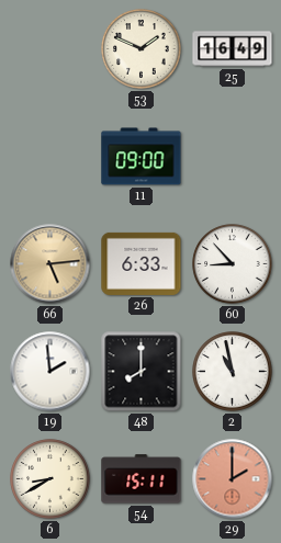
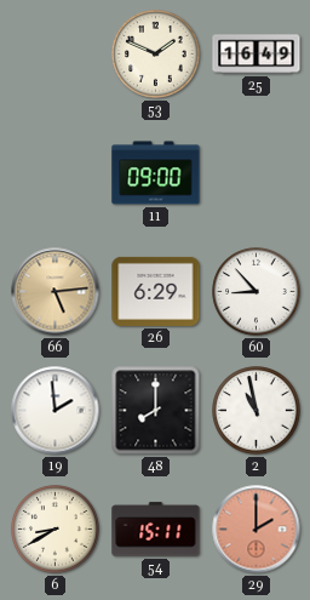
26: 6:33 -> 6:29 (156, 291)
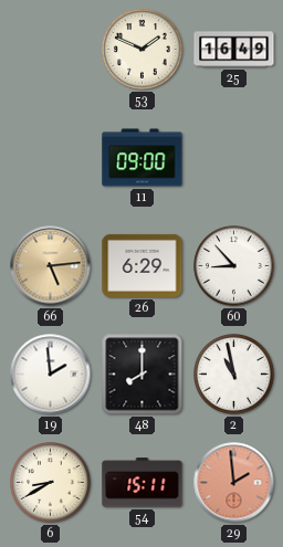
29: 2:00 -> 1:59 (234, 483)
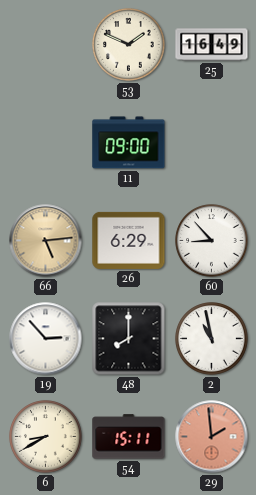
19: 1:59 -> 2:53 (46, 339)
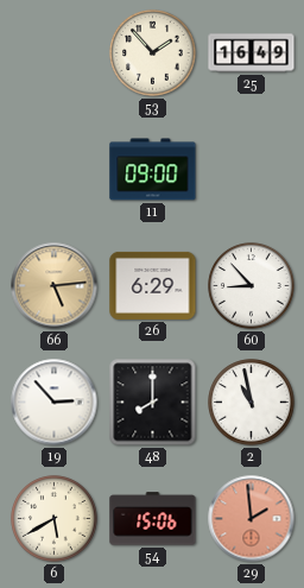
53: 1:49 -> 1:53 (153, 53)
6: 8:40 -> 5:40 (55, 519)
54: 15:11 -> 15:06 (153, 519)
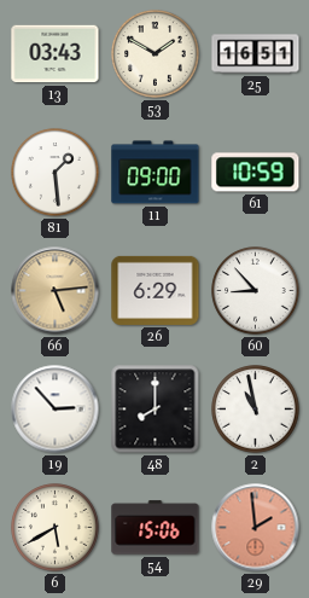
13: none -> 03:43 (56, 54)
53: 1:53 -> 1:50 (156, 54)
25: 16:49 -> 16:51 (256, 54)
81: none -> 1:29 (56, 173)
61: none -> 10:59 (256, 173)
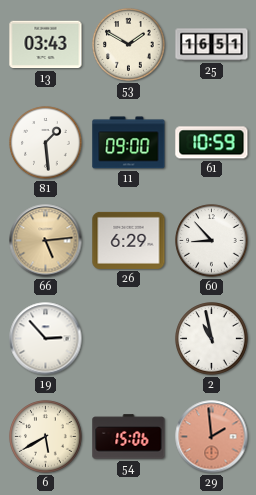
48: 8:00 -> none (156, 410)
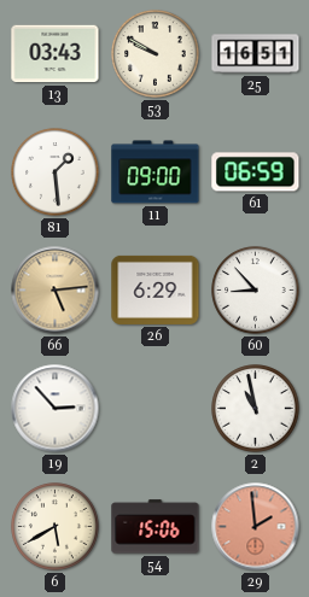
53: 1:50 -> 9:50 (156, 54)
61: 10:59 -> 06:59 (256, 172)
